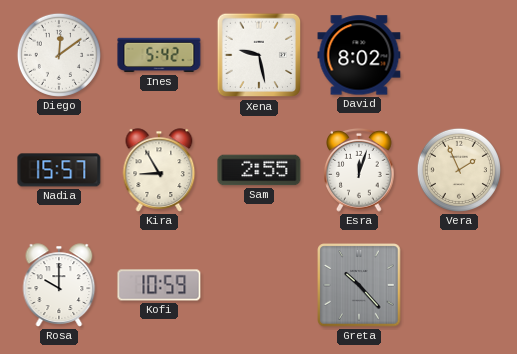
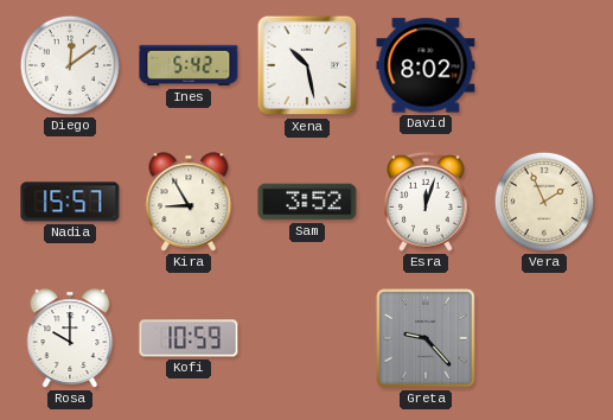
Xena: 9:28 -> 10:28 (307, 65)
Sam: 2:55 -> 3:52 (307, 202)
Greta: 10:23 -> 9:23 (426, 338)
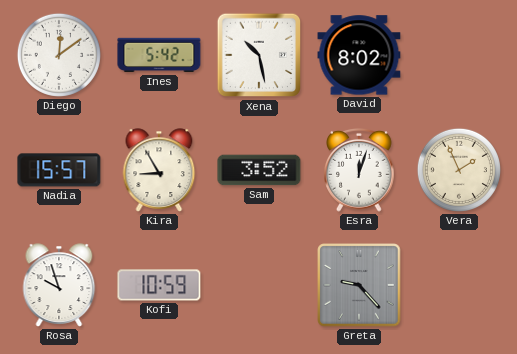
Rosa: 10:00 -> 9:57 (59, 285)
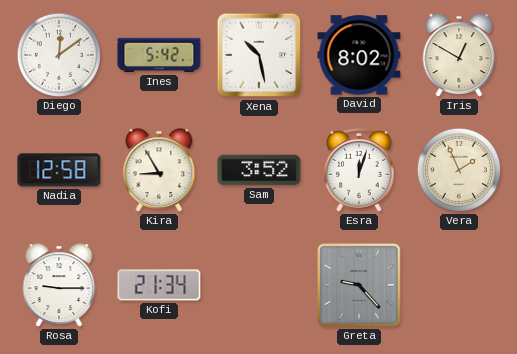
Iris: none -> 12:50 (459, 55)
Nadia: 15:57 -> 12:58 (59, 170)
Rosa: 9:57 -> 9:15 (59, 285)
Kofi: 10:59 -> 21:34 (159, 285)
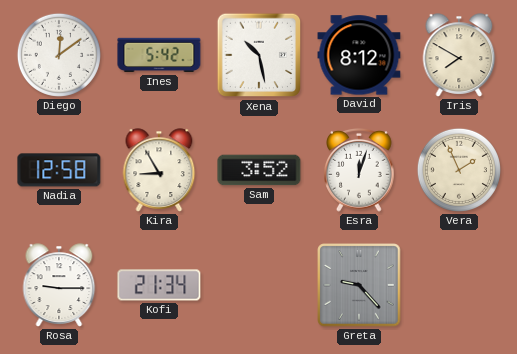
David: 8:02 -> 8:12 (359, 55)
Iris: 12:50 -> 7:50 (459, 55)
